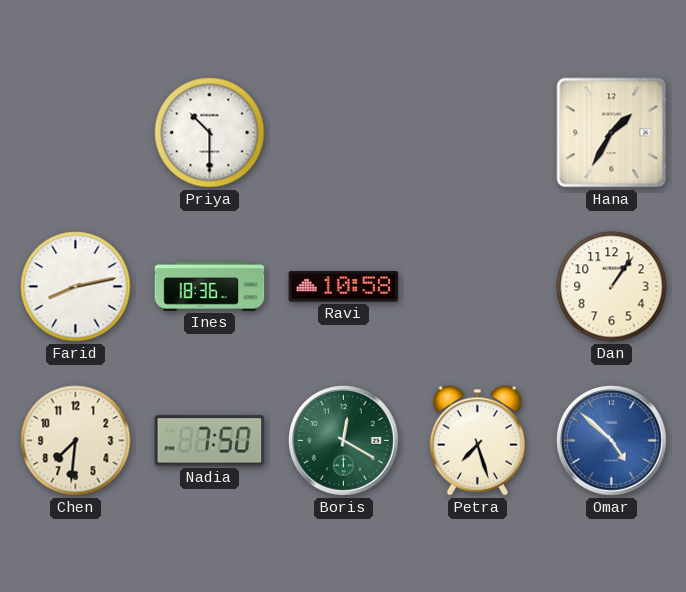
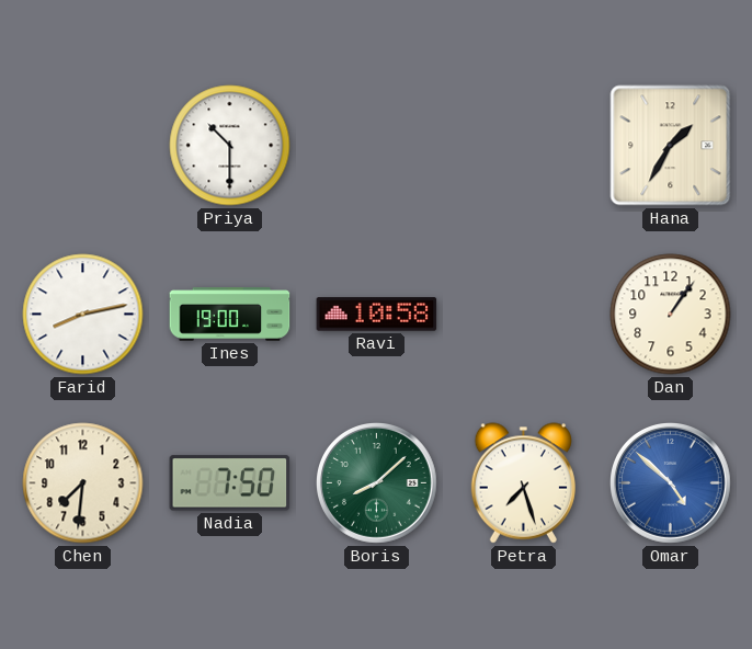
Ines: 18:36 -> 19:00 (230, 315)
Boris: 12:20 -> 8:08 (377, 483)
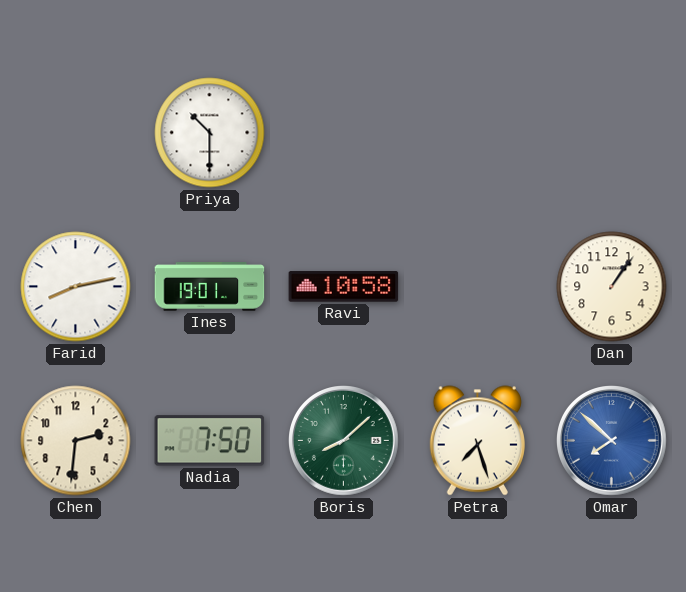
Hana: 1:35 -> none (671, 146)
Ines: 19:00 -> 19:01 (210, 287)
Chen: 7:31 -> 2:31 (76, 441)
Omar: 4:52 -> 7:52 (612, 441)
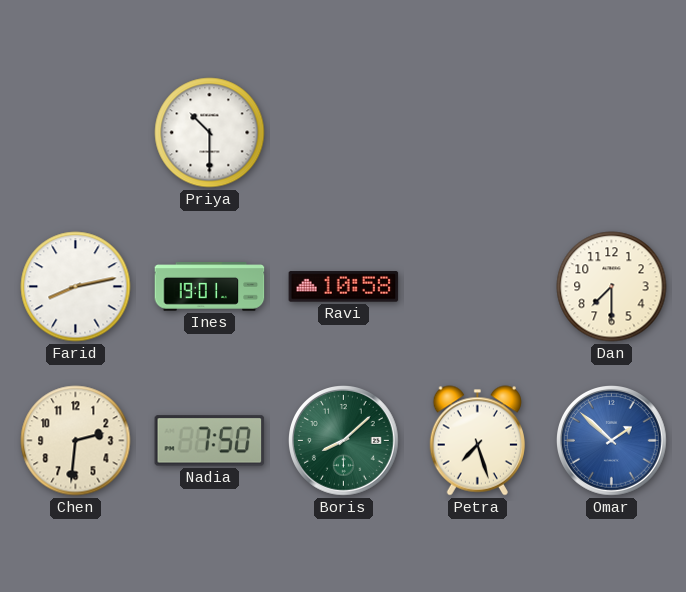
Dan: 1:06 -> 7:30 (612, 287)
Omar: 7:52 -> 1:52 (612, 441)
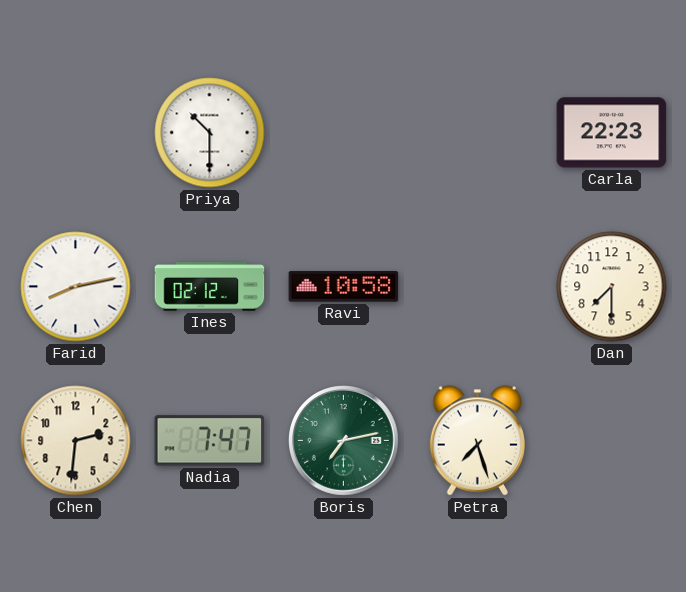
Carla: none -> 22:23 (612, 133)
Ines: 19:01 -> 02:12 (210, 287)
Nadia: 7:50 -> 7:47 (210, 441)
Boris: 8:08 -> 7:13 (344, 441)
Omar: 1:52 -> none (612, 441)
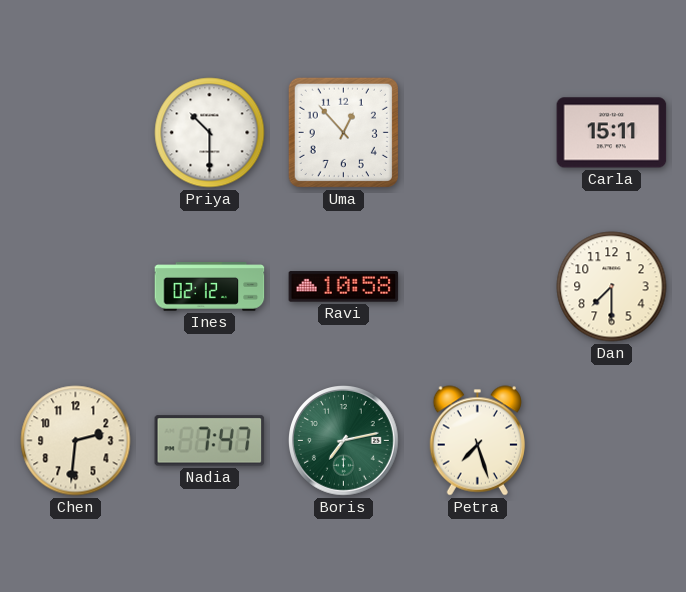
Uma: none -> 12:53 (343, 132)
Carla: 22:23 -> 15:11 (612, 133)
Farid: 8:13 -> none (76, 287)
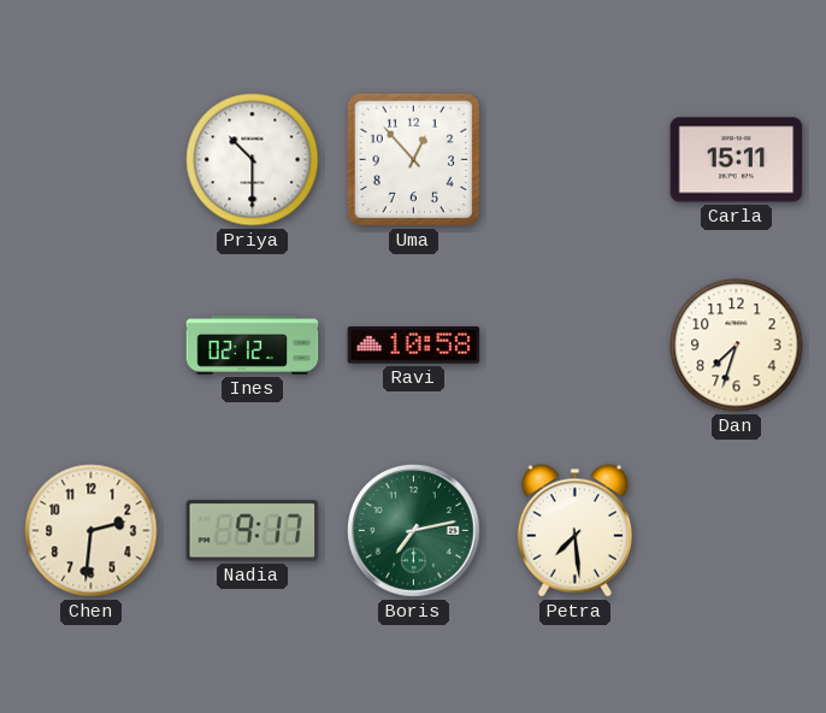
Dan: 7:30 -> 7:33 (737, 346)
Nadia: 7:47 -> 9:17 (253, 531)
Petra: 7:27 -> 7:29 (574, 531)
